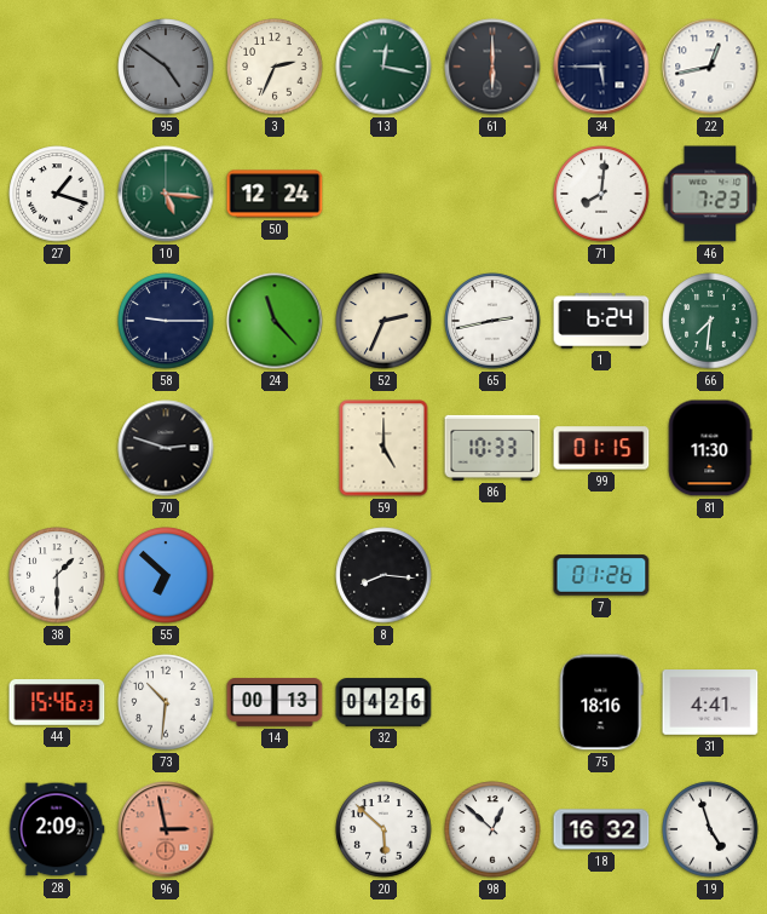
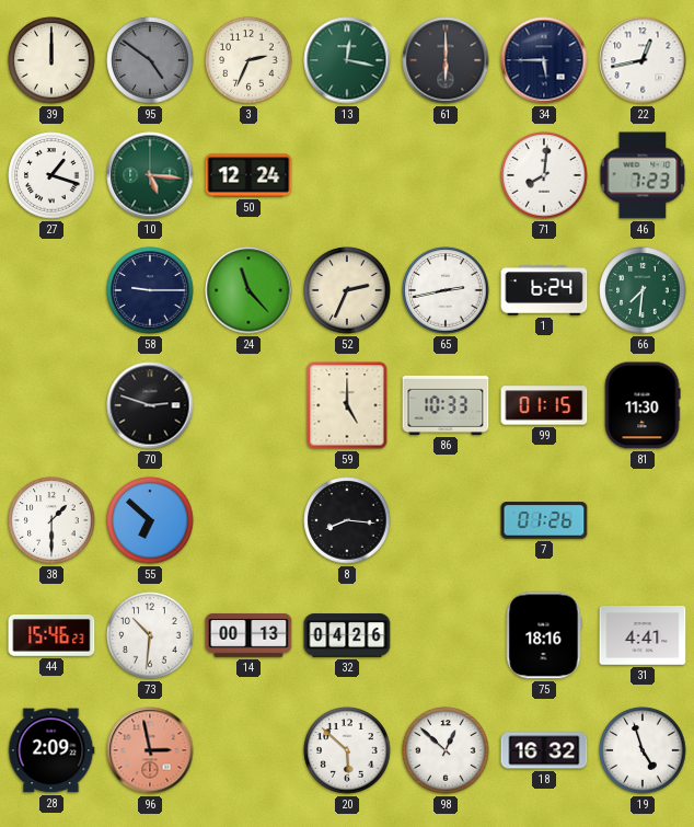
39: none -> 12:00 (51, 60)
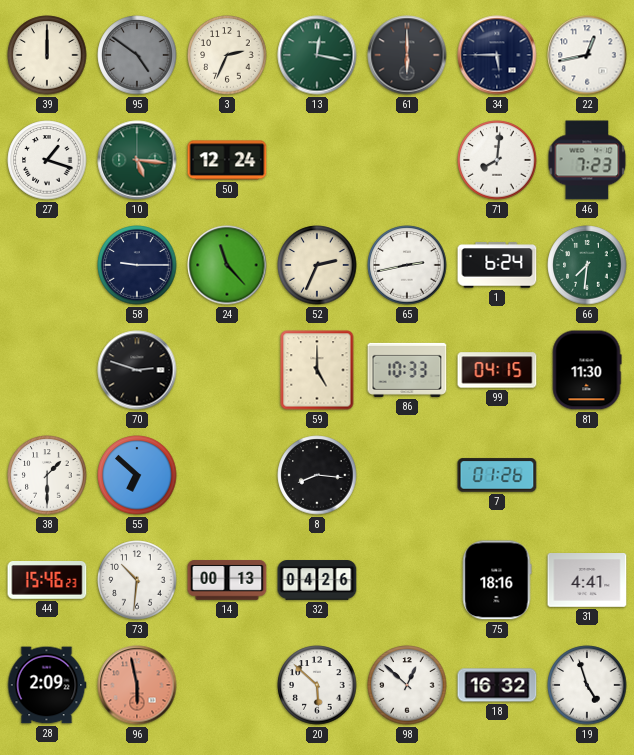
99: 01:15 -> 04:15 (497, 370)
96: 2:58 -> 5:58 (137, 685)
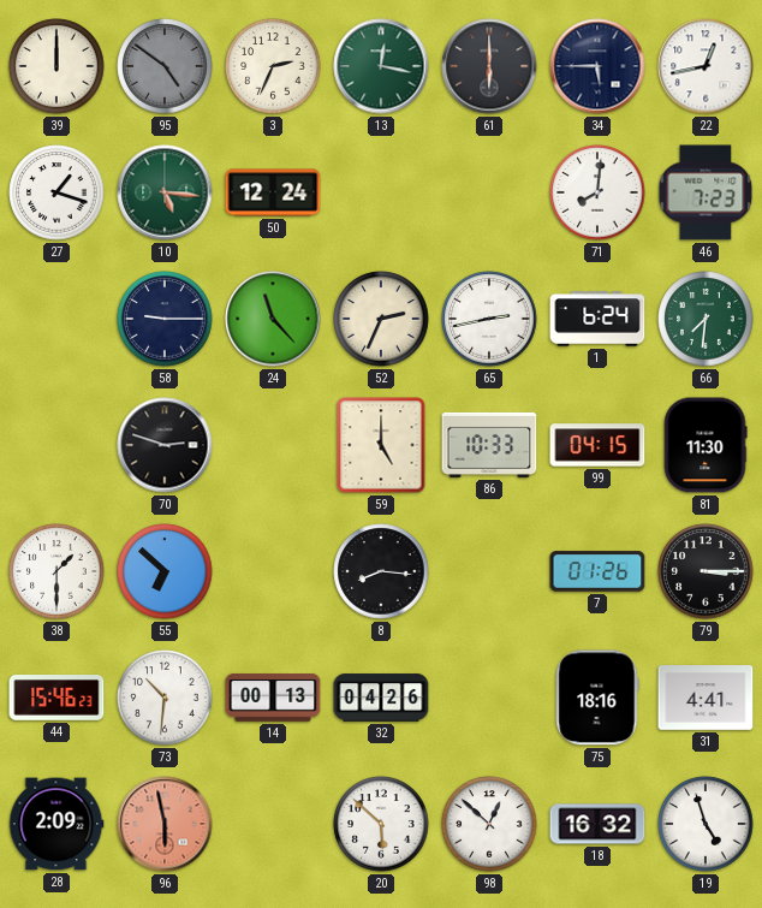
79: none -> 3:15 (706, 571)
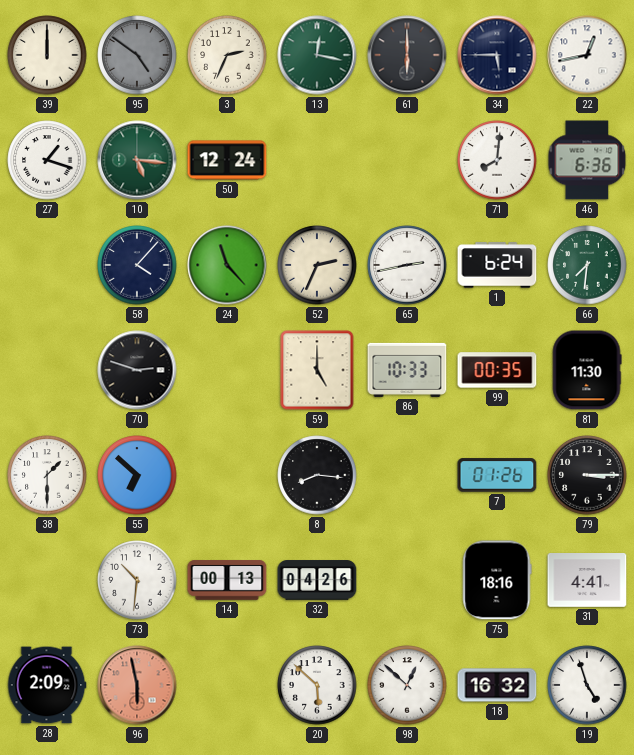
46: 7:23 -> 6:36 (587, 160)
58: 9:15 -> 4:07 (137, 265)
99: 04:15 -> 00:35 (497, 370)
44: 15:46 -> none (56, 699)
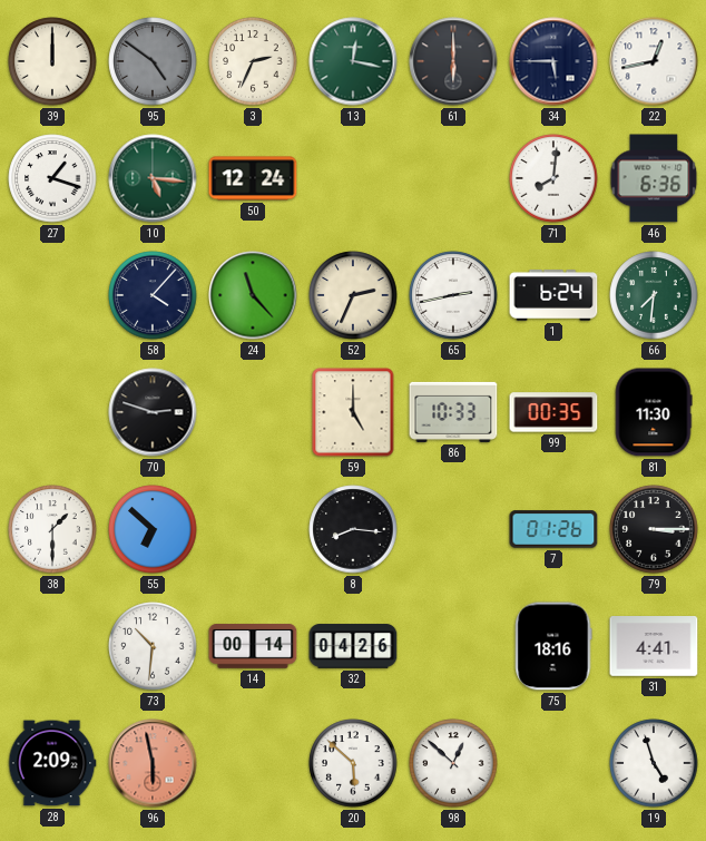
14: 00:13 -> 00:14 (253, 646)
18: 16:32 -> none (497, 685)
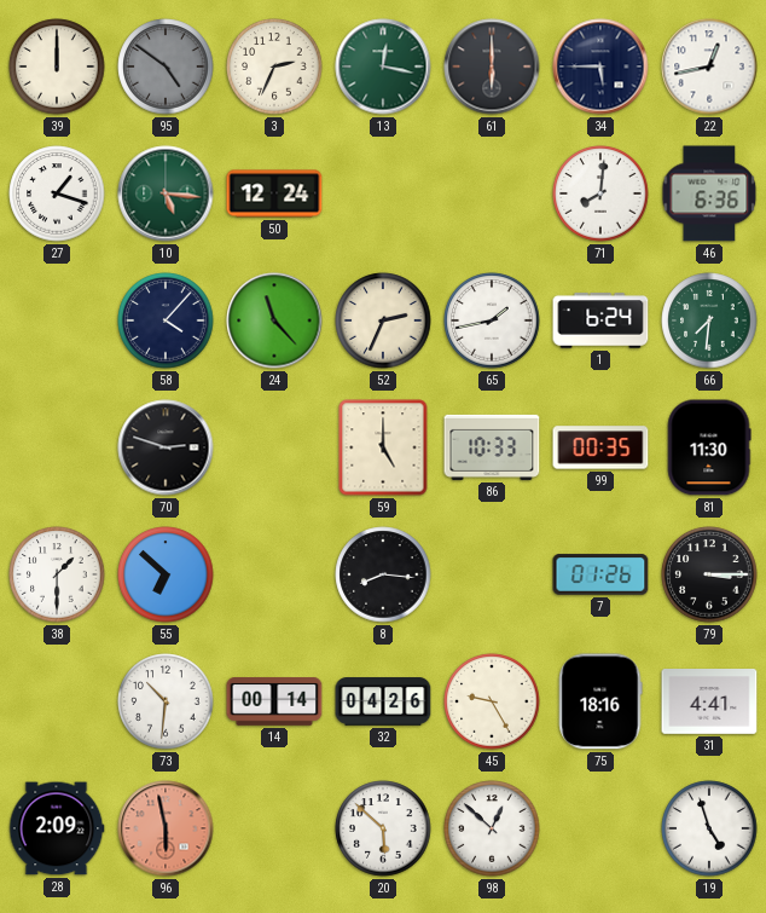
65: 2:43 -> 1:43 (492, 320)
45: none -> 9:25 (492, 701)
